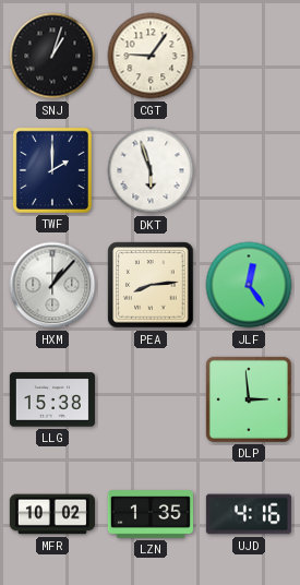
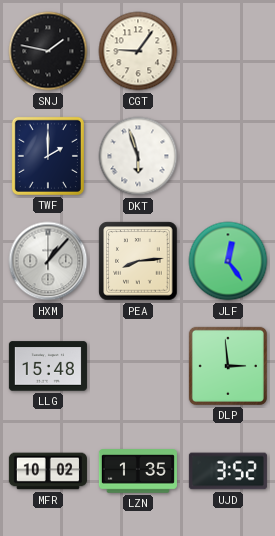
SNJ: 1:03 -> 1:47 (48, 51)
LLG: 15:38 -> 15:48 (48, 366)
UJD: 4:16 -> 3:52 (228, 471)
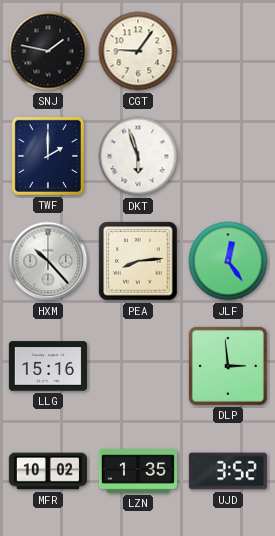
HXM: 1:07 -> 10:23 (48, 261)
LLG: 15:48 -> 15:16 (48, 366)
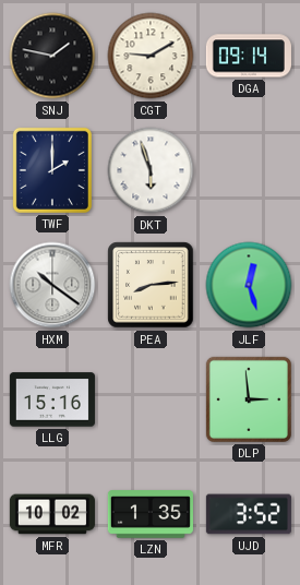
CGT: 9:06 -> 9:10 (151, 56)
DGA: none -> 09:14 (249, 56)
HXM: 10:23 -> 10:21 (52, 285)
JLF: 12:24 -> 12:27 (249, 285)
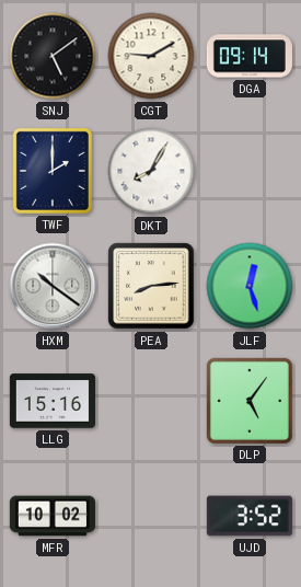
SNJ: 1:47 -> 5:09 (53, 56)
DKT: 5:57 -> 8:05 (151, 171)
DLP: 2:59 -> 5:06 (250, 401)
LZN: 1:35 -> none (151, 514)
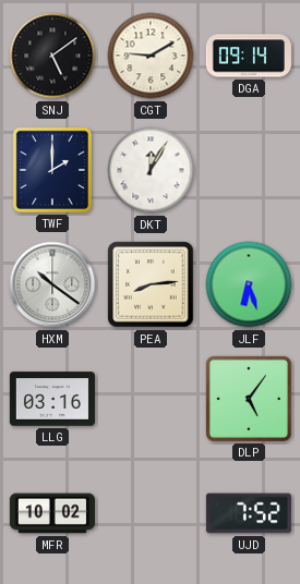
DKT: 8:05 -> 12:05 (151, 170)
JLF: 12:27 -> 6:27 (249, 284)
LLG: 15:16 -> 03:16 (52, 399)
UJD: 3:52 -> 7:52 (249, 513)
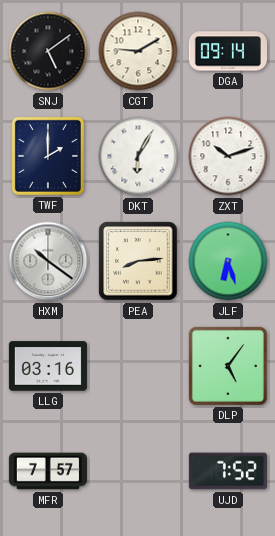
DKT: 12:05 -> 6:05 (138, 156)
ZXT: none -> 10:12 (228, 156)
MFR: 10:02 -> 7:57 (48, 471)
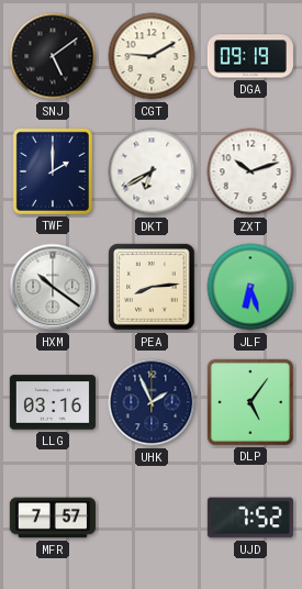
DGA: 09:14 -> 09:19 (250, 56)
DKT: 6:05 -> 6:40 (152, 171)
UHK: none -> 1:56 (152, 402)
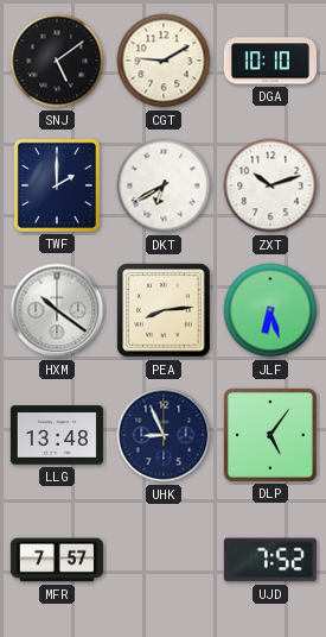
DGA: 09:19 -> 10:10 (270, 61)
LLG: 03:16 -> 13:48 (57, 435)
UHK: 1:56 -> 8:56 (164, 435)
